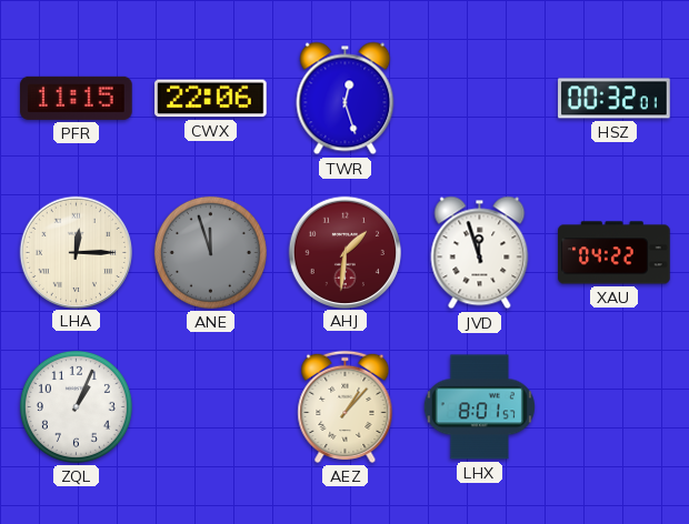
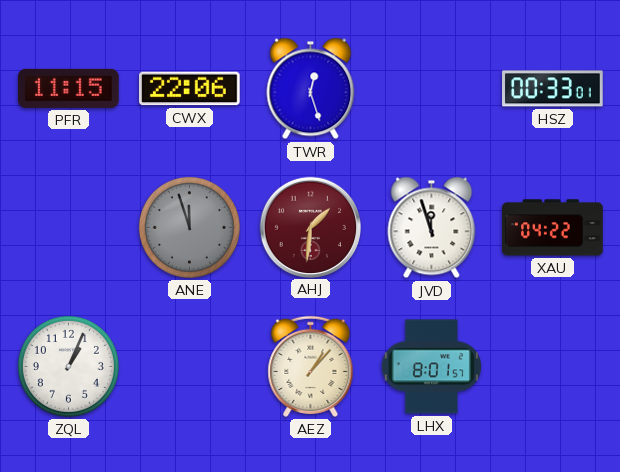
HSZ: 00:32 -> 00:33 (553, 89)
LHA: 12:15 -> none (76, 252)
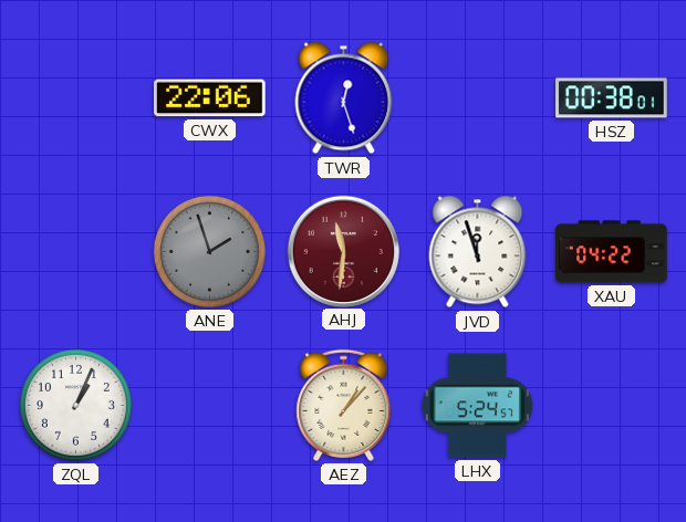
PFR: 11:15 -> none (69, 88)
HSZ: 00:33 -> 00:38 (612, 98)
ANE: 11:57 -> 1:57 (209, 251)
AHJ: 1:31 -> 11:31 (343, 251)
LHX: 8:01 -> 5:24 (477, 406)
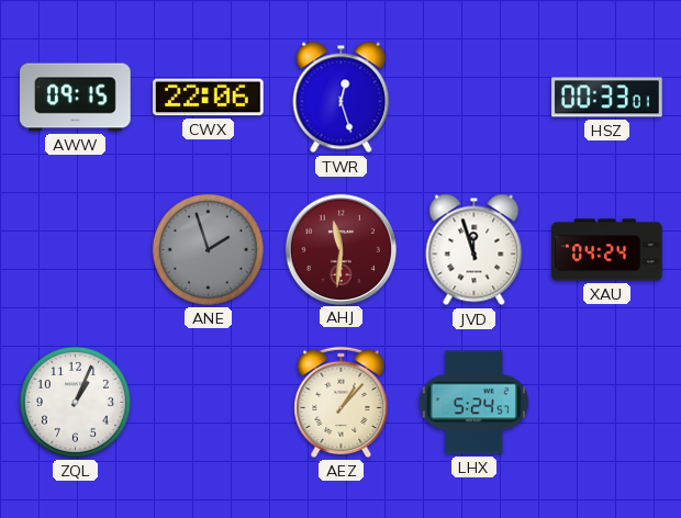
AWW: none -> 09:15 (76, 98)
HSZ: 00:38 -> 00:33 (607, 98)
XAU: 04:22 -> 04:24 (607, 250)
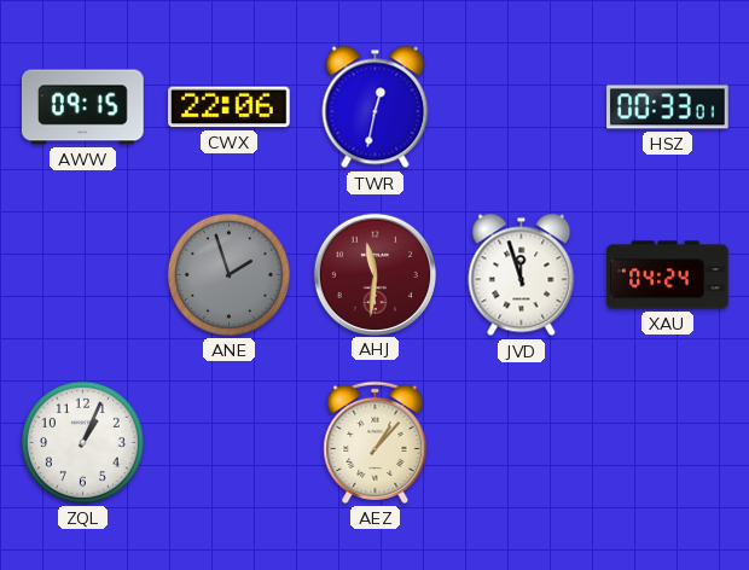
TWR: 12:27 -> 12:32 (376, 107)
LHX: 5:24 -> none (473, 403)
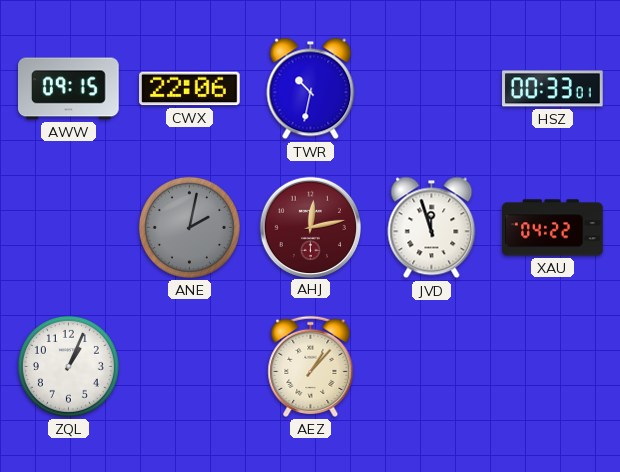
TWR: 12:32 -> 10:32 (311, 89)
ANE: 1:57 -> 2:02 (189, 227)
AHJ: 11:31 -> 12:13 (310, 227)
XAU: 04:24 -> 04:22 (553, 228)
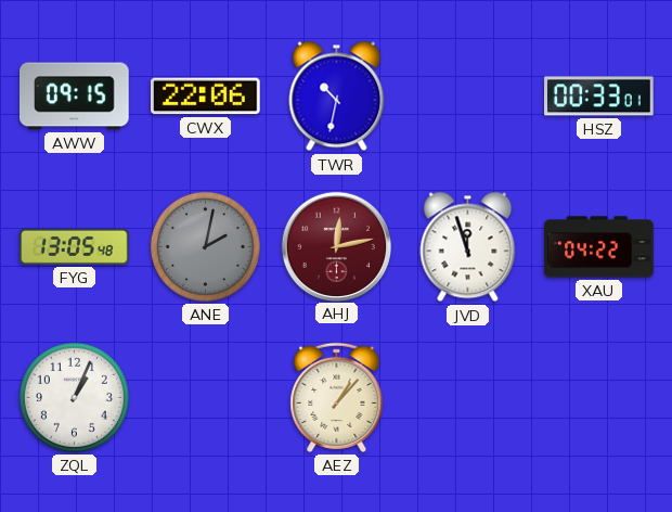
FYG: none -> 13:05 (75, 246)
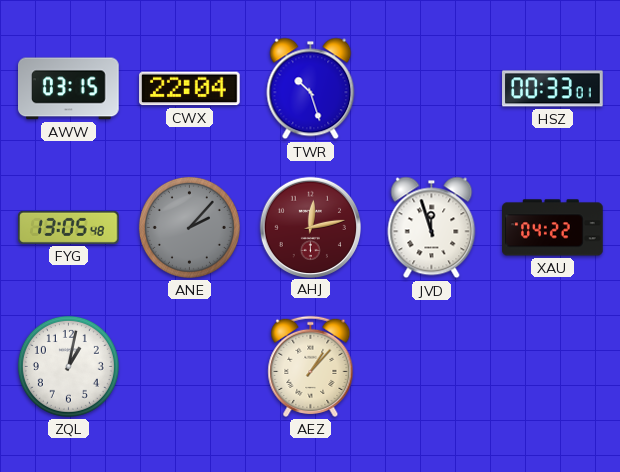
AWW: 09:15 -> 03:15 (69, 89)
CWX: 22:06 -> 22:04 (190, 89)
TWR: 10:32 -> 10:27 (311, 89)
ANE: 2:02 -> 2:07 (189, 227)
ZQL: 1:04 -> 1:02 (68, 366)
